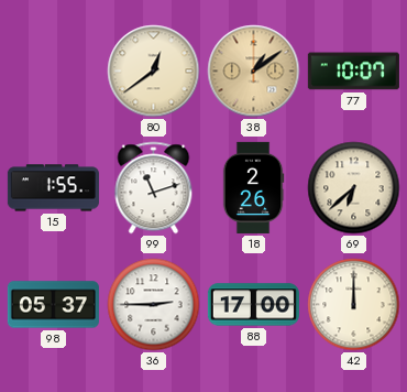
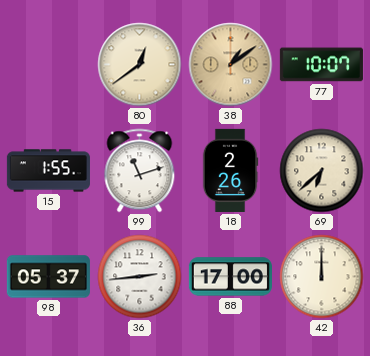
36: 2:45 -> 2:44 (140, 277)
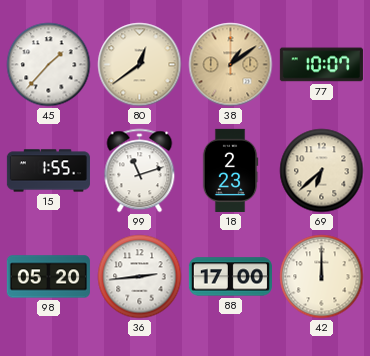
45: none -> 1:37 (49, 65)
18: 2:26 -> 2:23 (230, 170)
98: 05:37 -> 05:20 (48, 277)
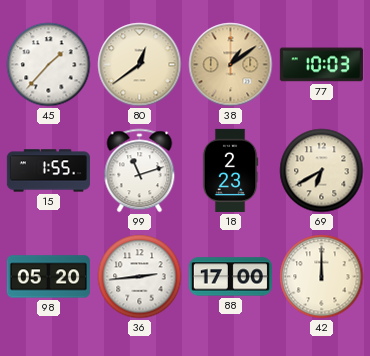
77: 10:07 -> 10:03 (321, 65)
69: 6:38 -> 6:40 (322, 171)
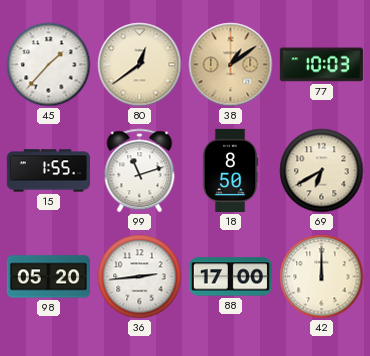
18: 2:23 -> 8:50 (230, 170)
